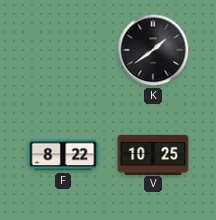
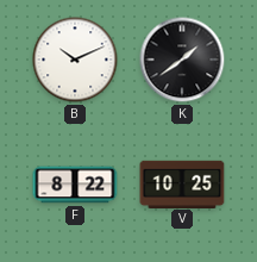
B: none -> 10:11 (75, 60)
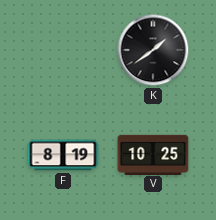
B: 10:11 -> none (75, 60)
F: 8:22 -> 8:19 (63, 155)
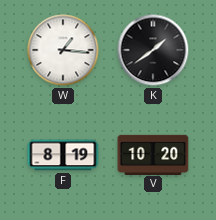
W: none -> 1:16 (63, 50)
V: 10:25 -> 10:20 (153, 154)
